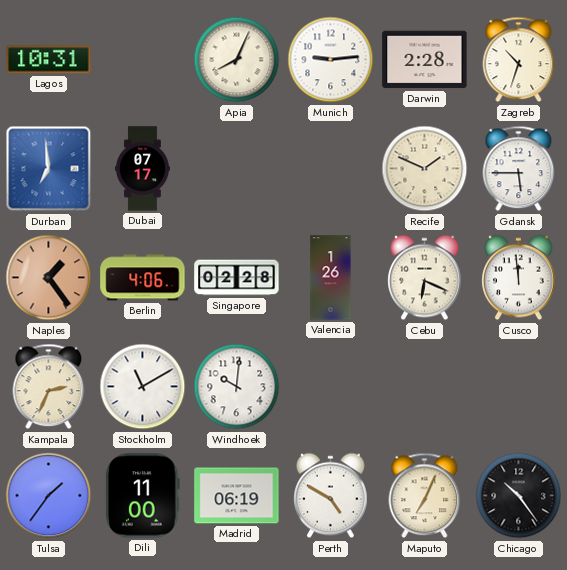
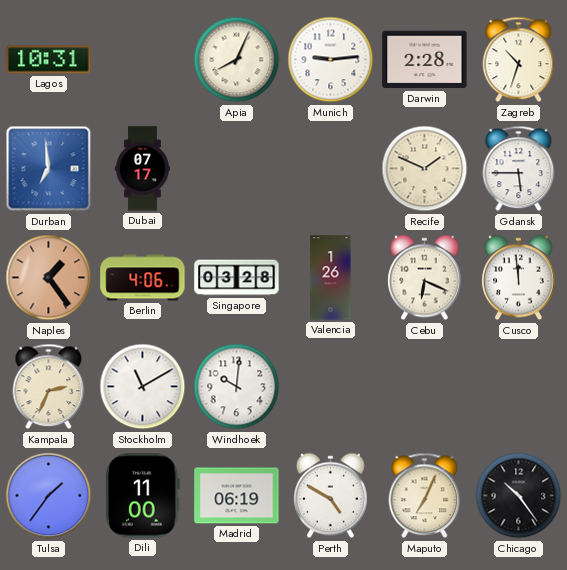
Singapore: 02:28 -> 03:28 (237, 278)
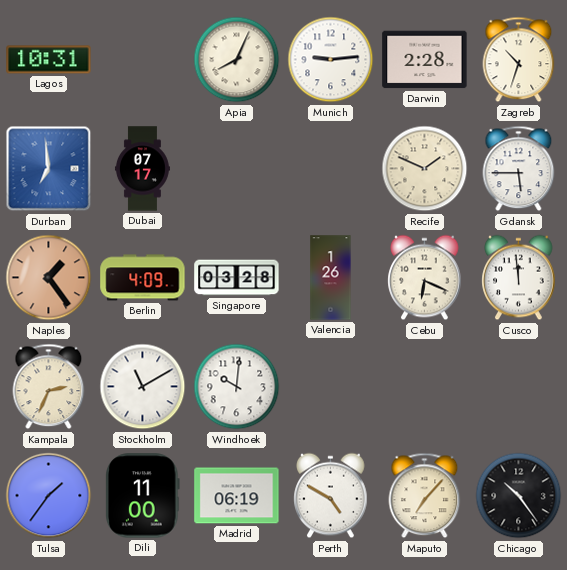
Berlin: 4:06 -> 4:09 (143, 278)
Maputo: 7:04 -> 7:07 (425, 496)
